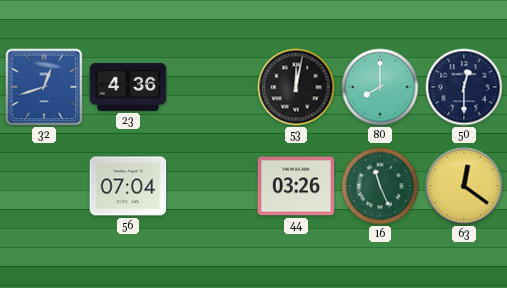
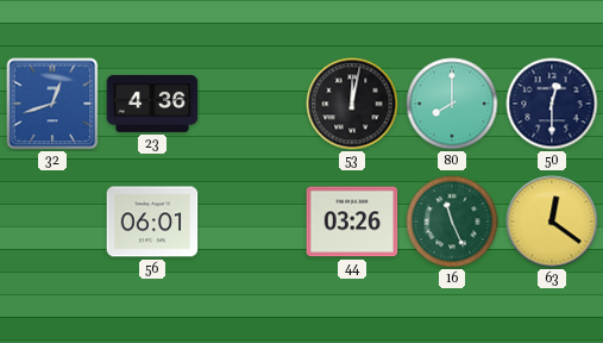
56: 07:04 -> 06:01 (152, 222)
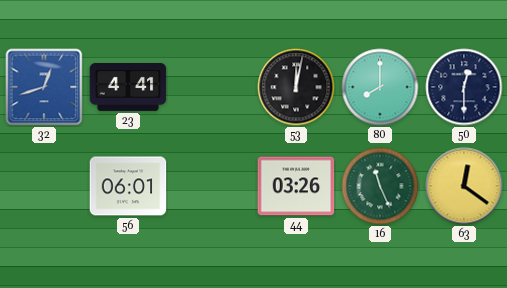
23: 4:36 -> 4:41 (128, 87)
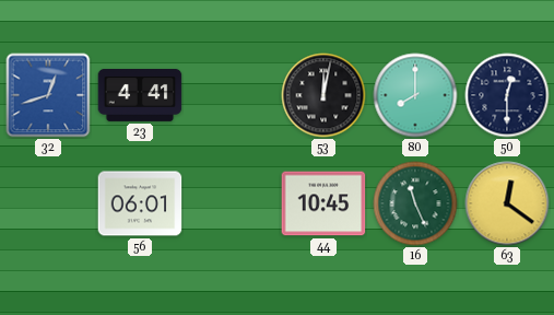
44: 03:26 -> 10:45 (323, 203)
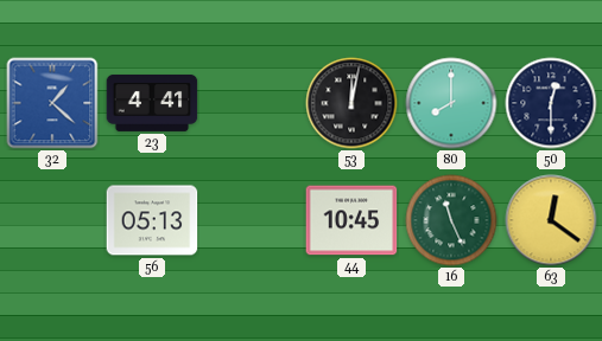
32: 12:42 -> 1:22 (52, 103)
56: 06:01 -> 05:13 (152, 220)
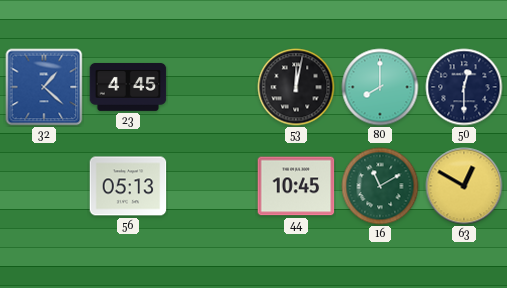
23: 4:41 -> 4:45 (128, 87)
16: 11:26 -> 11:10 (380, 186)
63: 12:21 -> 12:50 (464, 186)
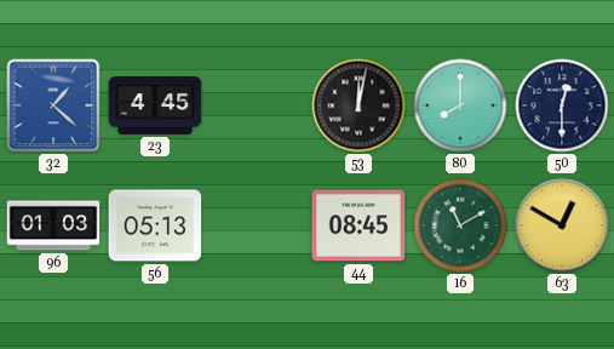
96: none -> 01:03 (53, 225)
44: 10:45 -> 08:45 (358, 225)
